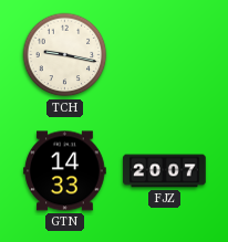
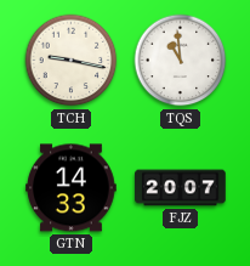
TQS: none -> 10:59 (181, 61)
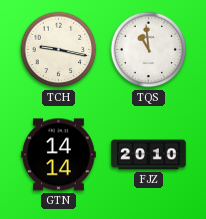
GTN: 14:33 -> 14:14 (59, 155)
FJZ: 20:07 -> 20:10 (149, 155)
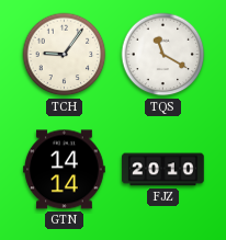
TCH: 9:17 -> 9:06 (65, 55)
TQS: 10:59 -> 11:20 (163, 55)
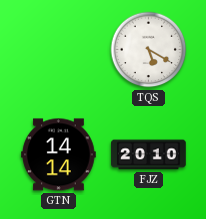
TCH: 9:06 -> none (65, 55)
TQS: 11:20 -> 5:20 (149, 50)
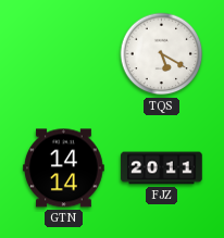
FJZ: 20:10 -> 20:11 (162, 168)
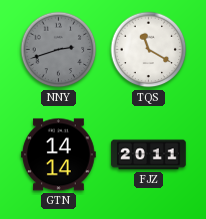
NNY: none -> 2:42 (59, 50)
TQS: 5:20 -> 11:20 (149, 50)
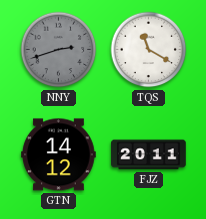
GTN: 14:14 -> 14:12 (59, 155)
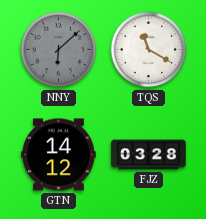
NNY: 2:42 -> 6:08 (59, 50)
FJZ: 20:11 -> 03:28 (149, 155)
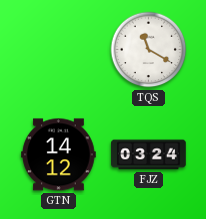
NNY: 6:08 -> none (59, 50)
FJZ: 03:28 -> 03:24 (149, 155)
